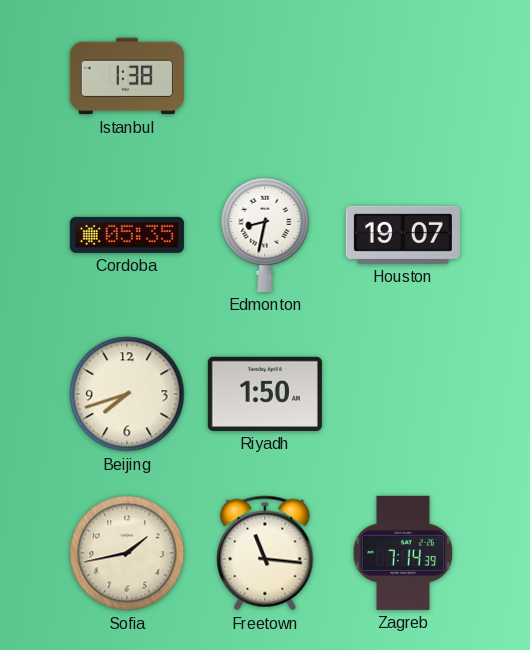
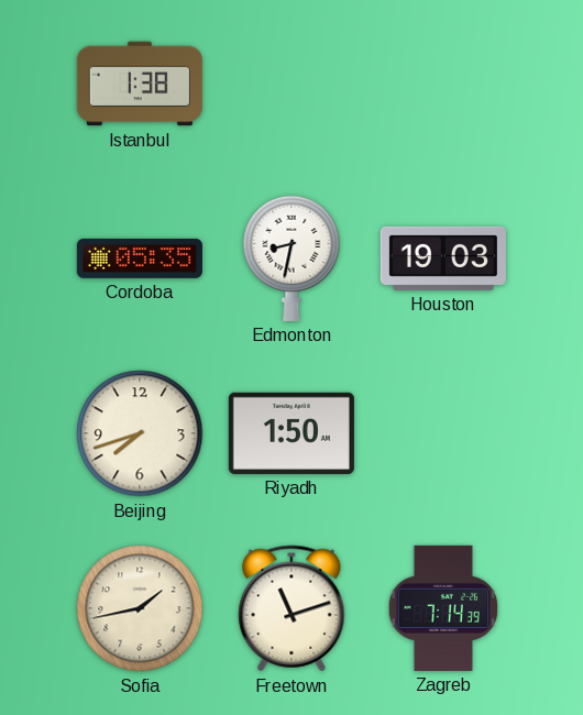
Houston: 19:07 -> 19:03 (443, 258)
Freetown: 11:16 -> 11:12 (291, 608)
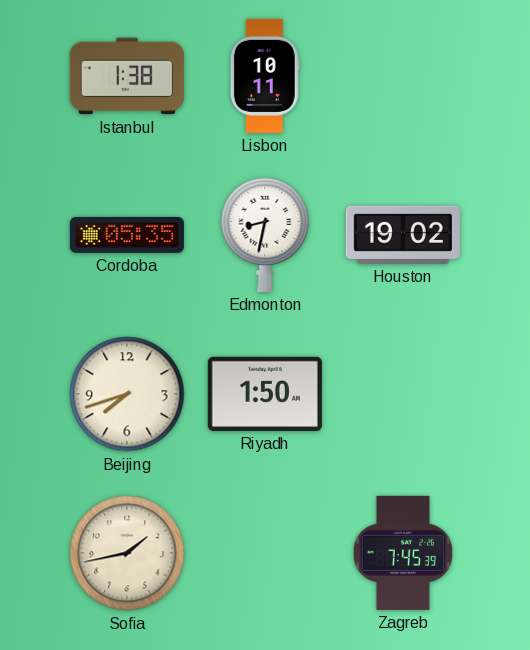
Lisbon: none -> 10:11 (265, 76)
Houston: 19:03 -> 19:02 (403, 235)
Freetown: 11:12 -> none (291, 608)
Zagreb: 7:14 -> 7:45 (403, 553)
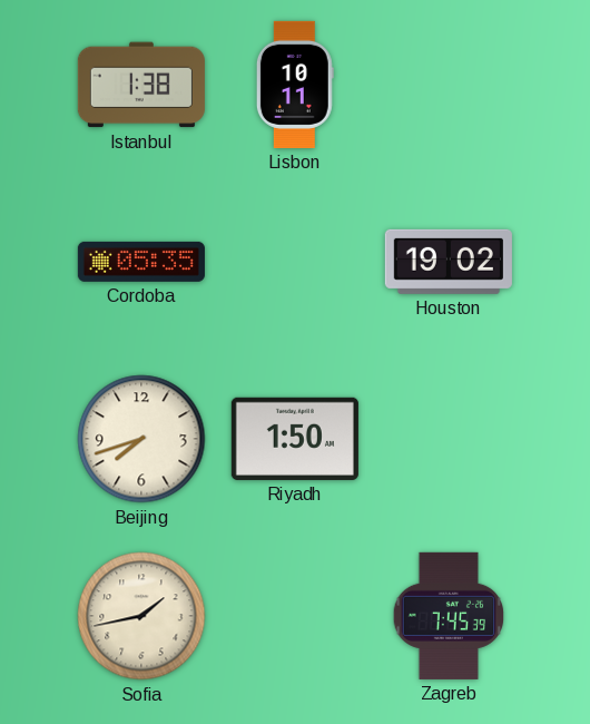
Edmonton: 8:32 -> none (265, 235)
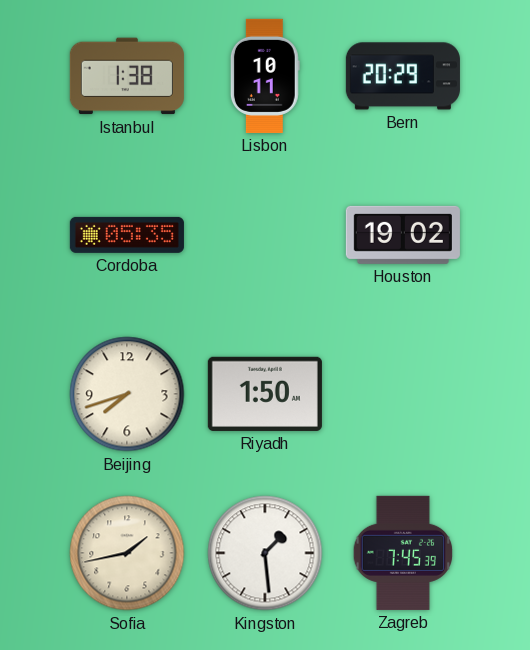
Bern: none -> 20:29 (403, 76)
Kingston: none -> 1:29 (265, 553)
